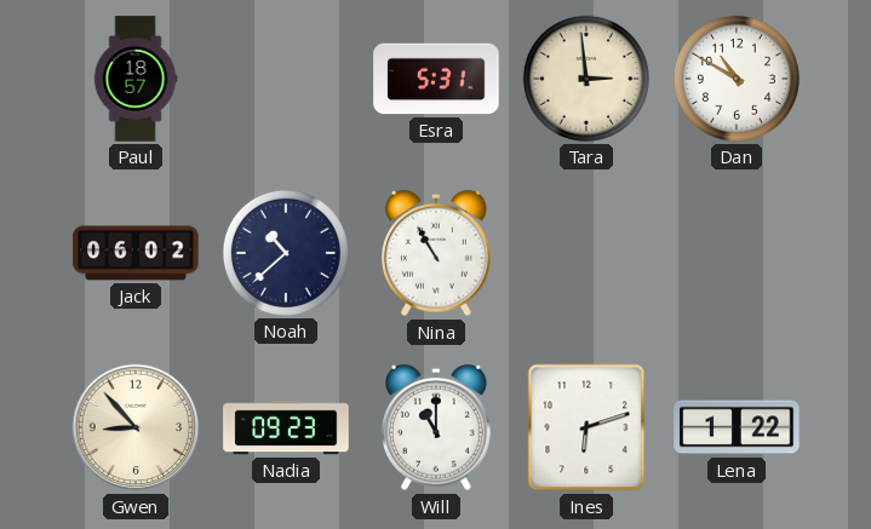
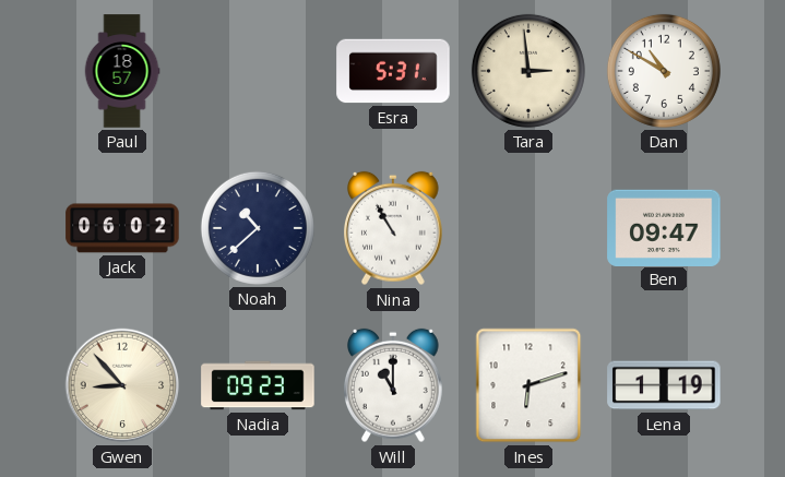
Ben: none -> 09:47 (664, 227)
Lena: 1:22 -> 1:19 (664, 385)
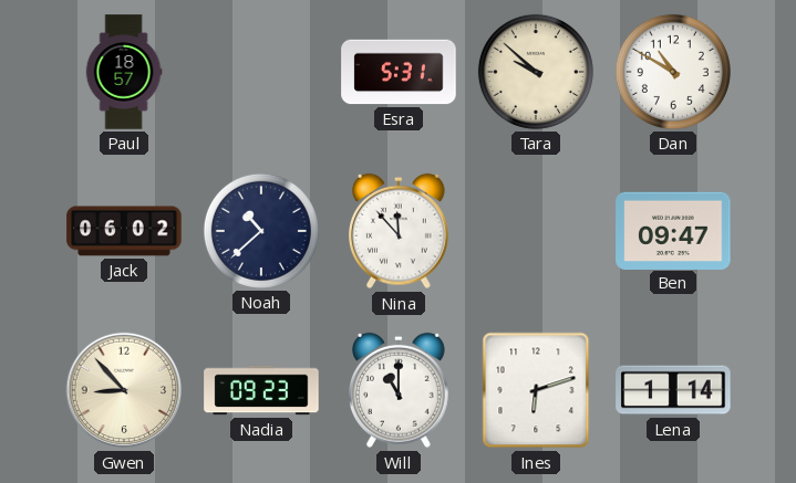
Tara: 2:59 -> 9:52 (536, 72)
Nina: 10:55 -> 11:53 (400, 231)
Lena: 1:19 -> 1:14 (673, 390)
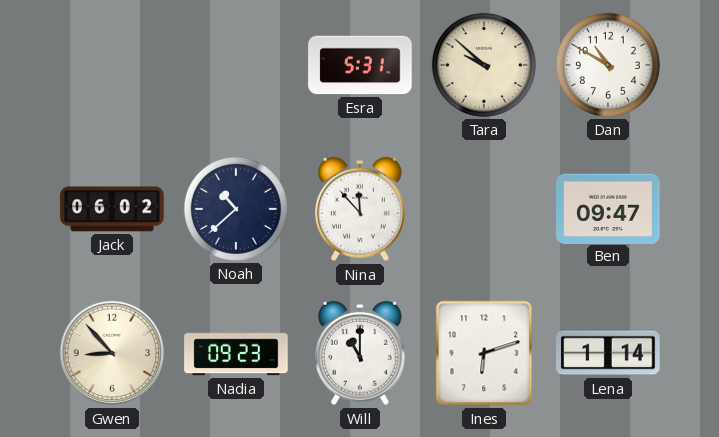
Paul: 18:57 -> none (124, 72)
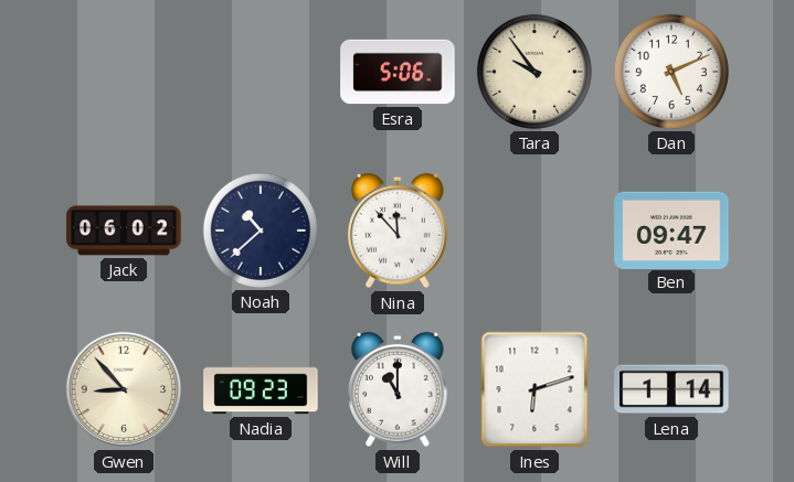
Esra: 5:31 -> 5:06 (398, 72)
Tara: 9:52 -> 9:54 (534, 72)
Dan: 10:50 -> 5:11 (671, 72)
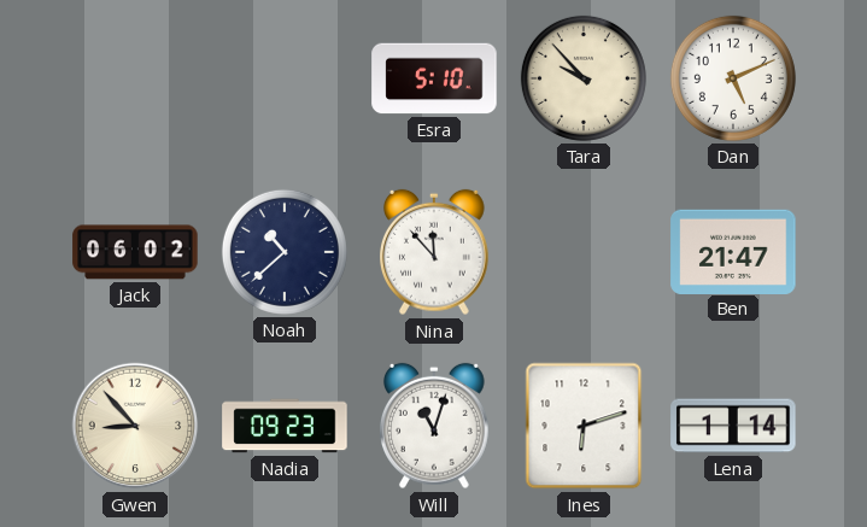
Esra: 5:06 -> 5:10 (434, 78)
Tara: 9:54 -> 9:53 (584, 78)
Ben: 09:47 -> 21:47 (733, 251)
Will: 11:00 -> 11:03 (435, 426)
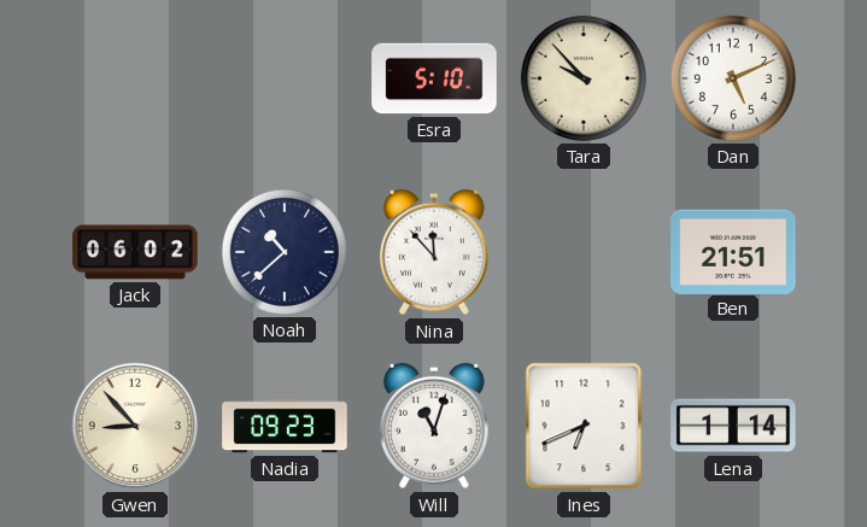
Ben: 21:47 -> 21:51 (733, 251)
Ines: 6:12 -> 6:41 (584, 426)
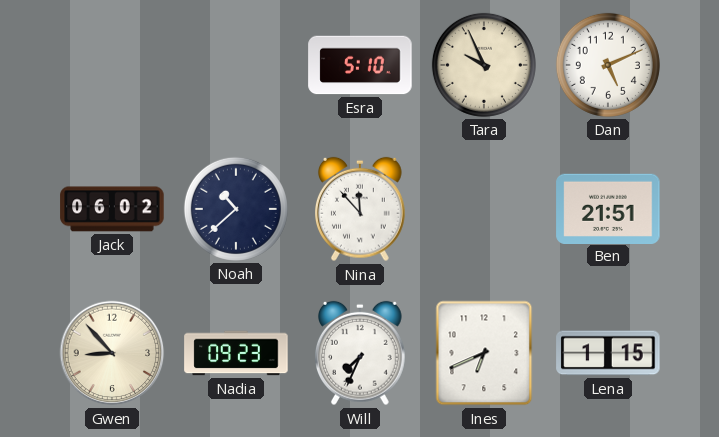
Tara: 9:53 -> 9:56 (484, 65)
Will: 11:03 -> 7:34 (361, 353)
Lena: 1:14 -> 1:15 (608, 353)
